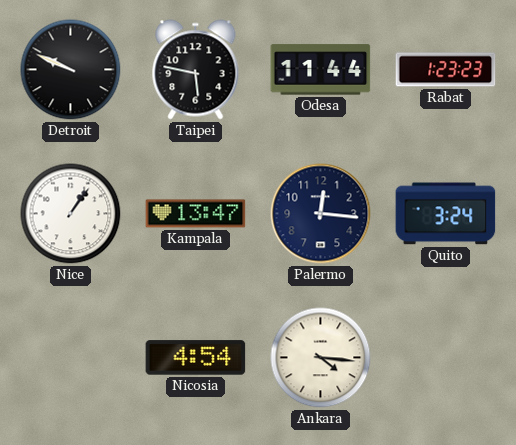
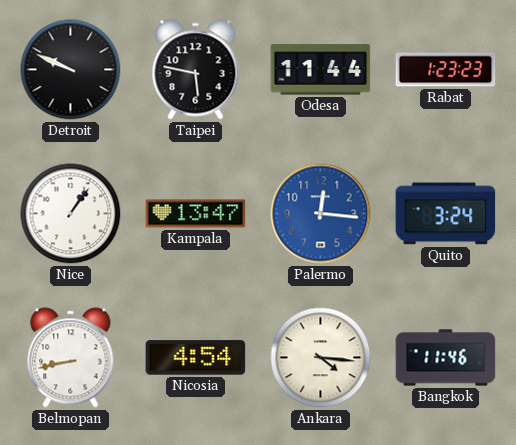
Palermo dial: navy -> blue (321, 214)
Belmopan: none -> 8:43 (71, 358)
Bangkok: none -> 11:46 (446, 358)
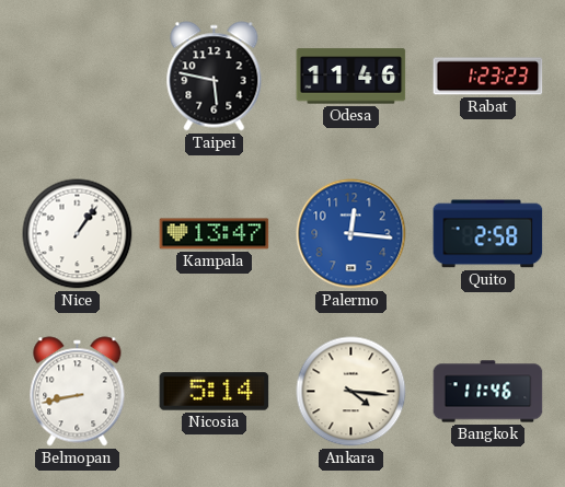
Detroit: 9:49 -> none (71, 70)
Odesa: 11:44 -> 11:46 (351, 77)
Quito: 3:24 -> 2:58 (488, 234)
Nicosia: 4:54 -> 5:14 (215, 392)
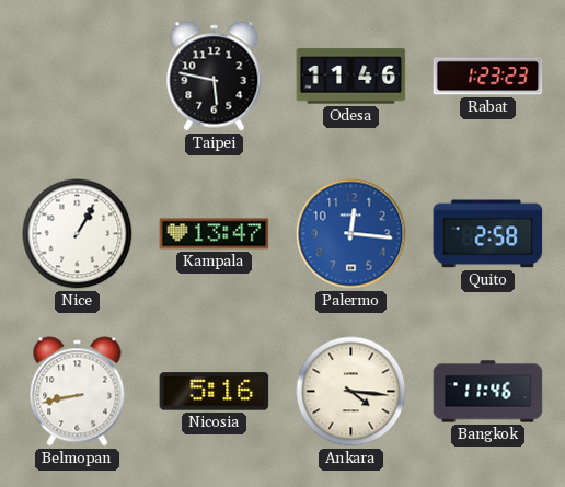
Nice: 1:06 -> 1:05 (78, 234)
Nicosia: 5:14 -> 5:16 (215, 392)
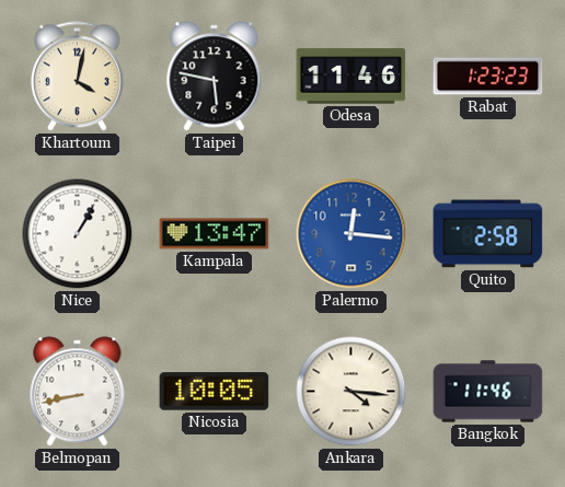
Khartoum: none -> 4:02 (77, 77)
Nicosia: 5:16 -> 10:05 (215, 392)
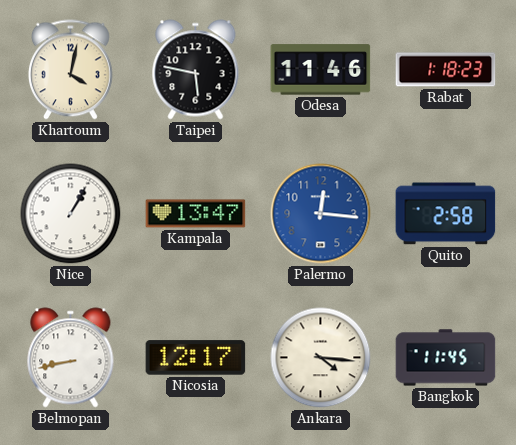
Rabat: 1:23 -> 1:18 (446, 70)
Nicosia: 10:05 -> 12:17 (196, 358)
Bangkok: 11:46 -> 11:45 (446, 358)
